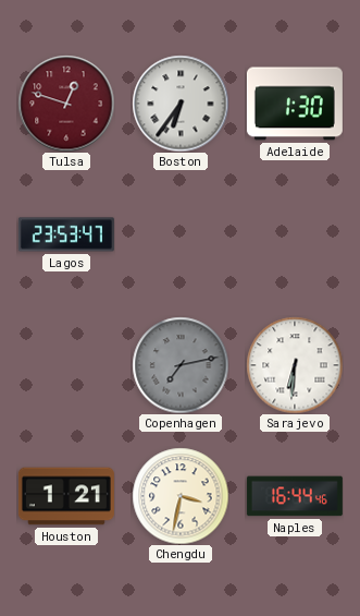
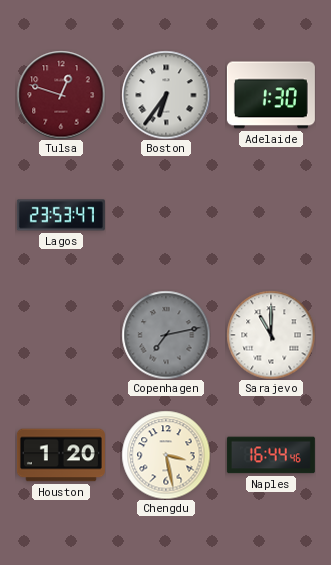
Sarajevo: 6:31 -> 11:00 (271, 335)
Houston: 1:21 -> 1:20 (61, 455)
Chengdu: 3:32 -> 3:28 (166, 455)
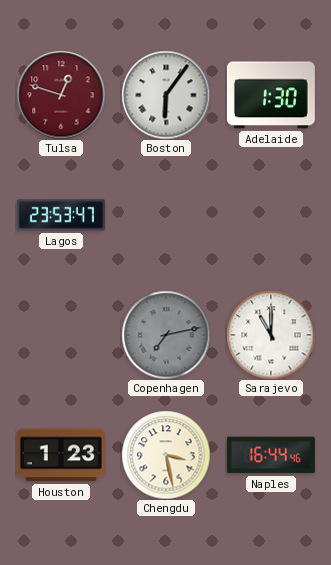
Boston: 6:36 -> 6:06 (166, 95)
Houston: 1:20 -> 1:23 (61, 455)
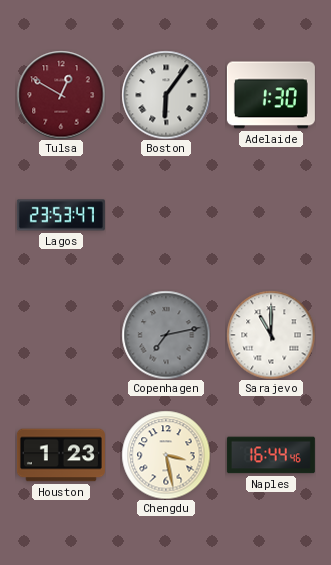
Tulsa: 12:48 -> 12:50 (61, 95)
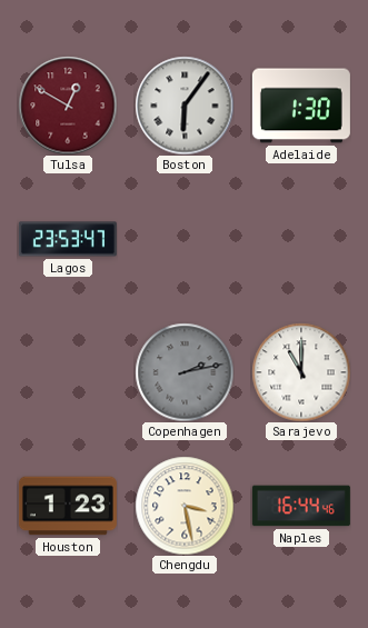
Copenhagen: 7:13 -> 2:13 (185, 372)
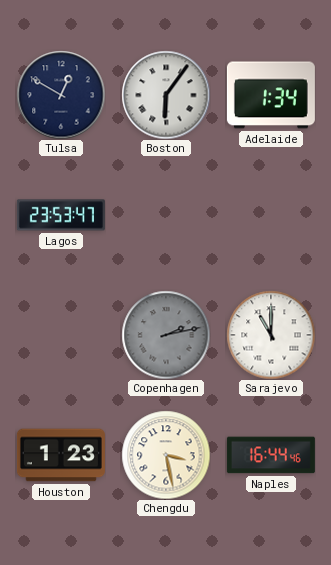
Tulsa dial: burgundy -> navy (61, 95)
Adelaide: 1:30 -> 1:34 (271, 95)
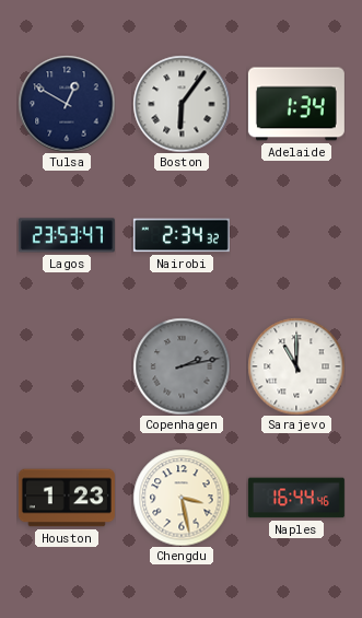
Nairobi: none -> 2:34 (182, 235)
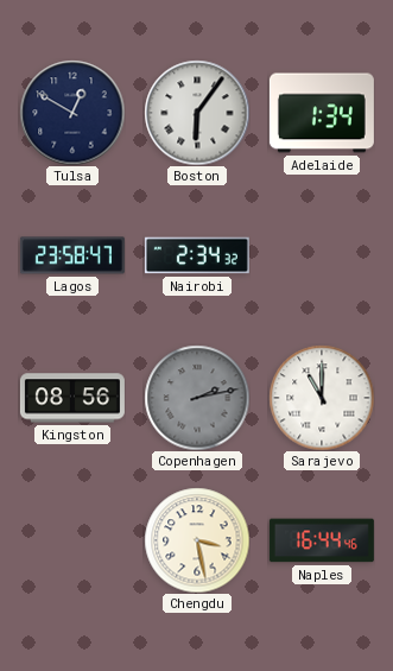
Lagos: 23:53 -> 23:58 (72, 255)
Kingston: none -> 08:56 (72, 398)
Houston: 1:23 -> none (67, 498)
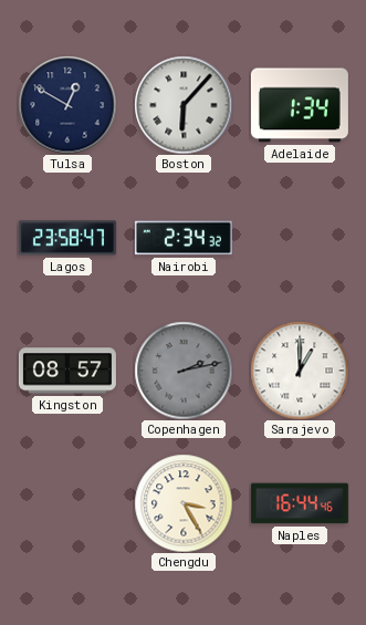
Boston: 6:06 -> 6:07 (184, 105)
Kingston: 08:56 -> 08:57 (67, 371)
Sarajevo: 11:00 -> 1:00 (300, 371)
Chengdu: 3:28 -> 3:25 (184, 503)
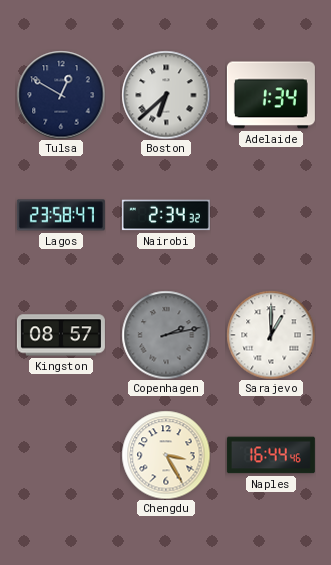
Boston: 6:07 -> 6:38 (166, 95)
